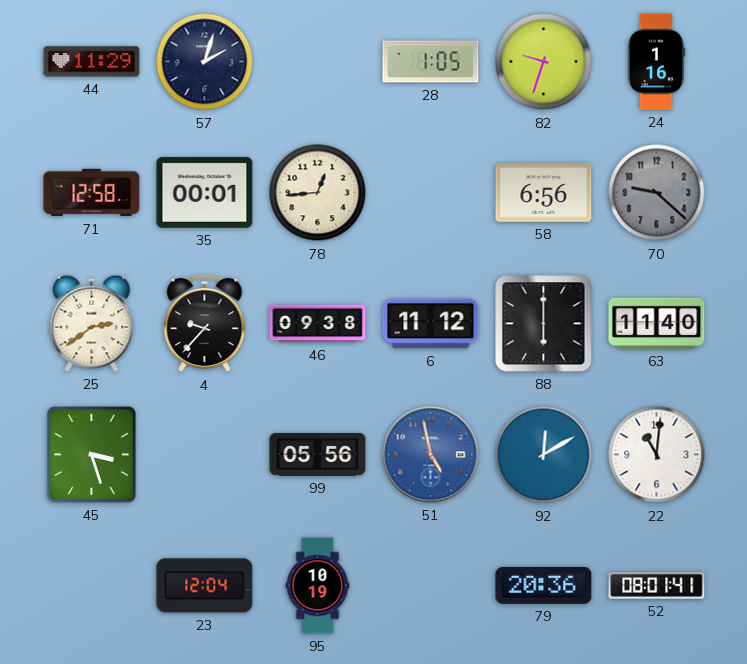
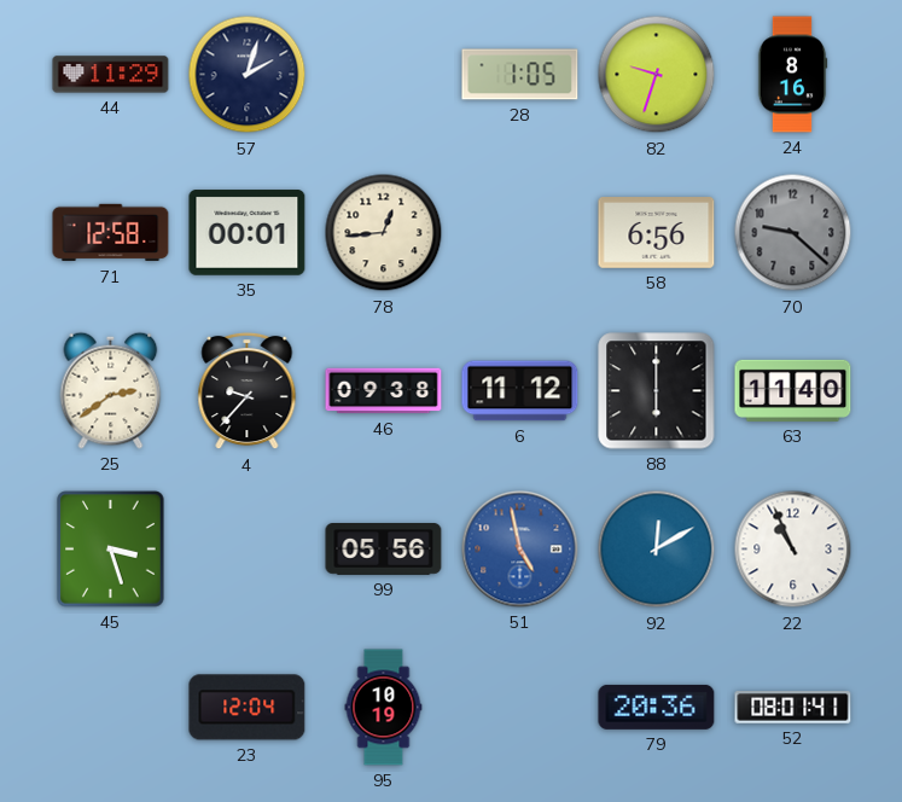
24: 1:16 -> 8:16 (792, 75)
22: 11:01 -> 10:56 (793, 550)
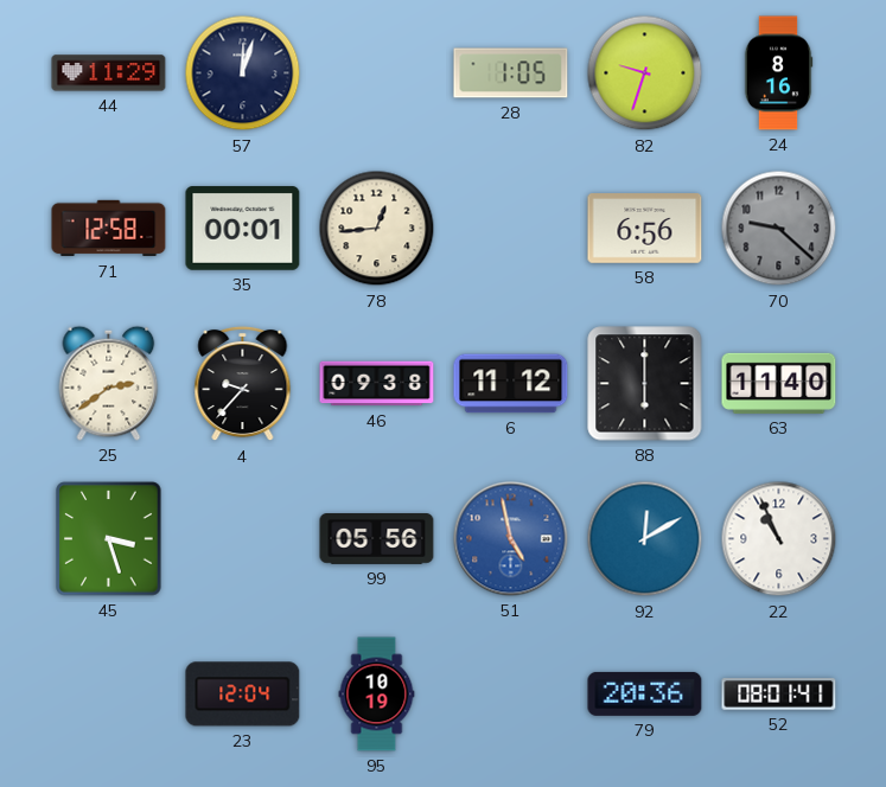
57: 2:03 -> 12:03 (243, 73)
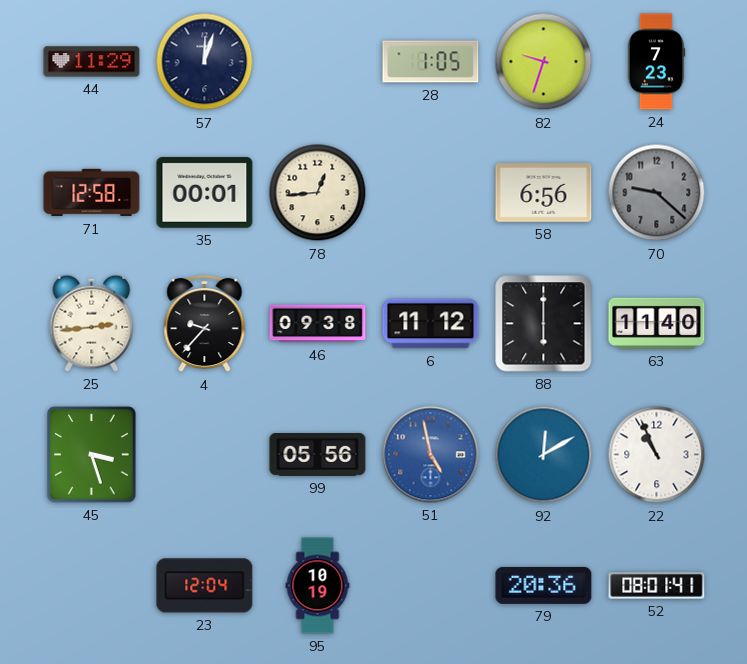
24: 8:16 -> 7:23 (656, 62)
25: 2:39 -> 2:44 (92, 323)
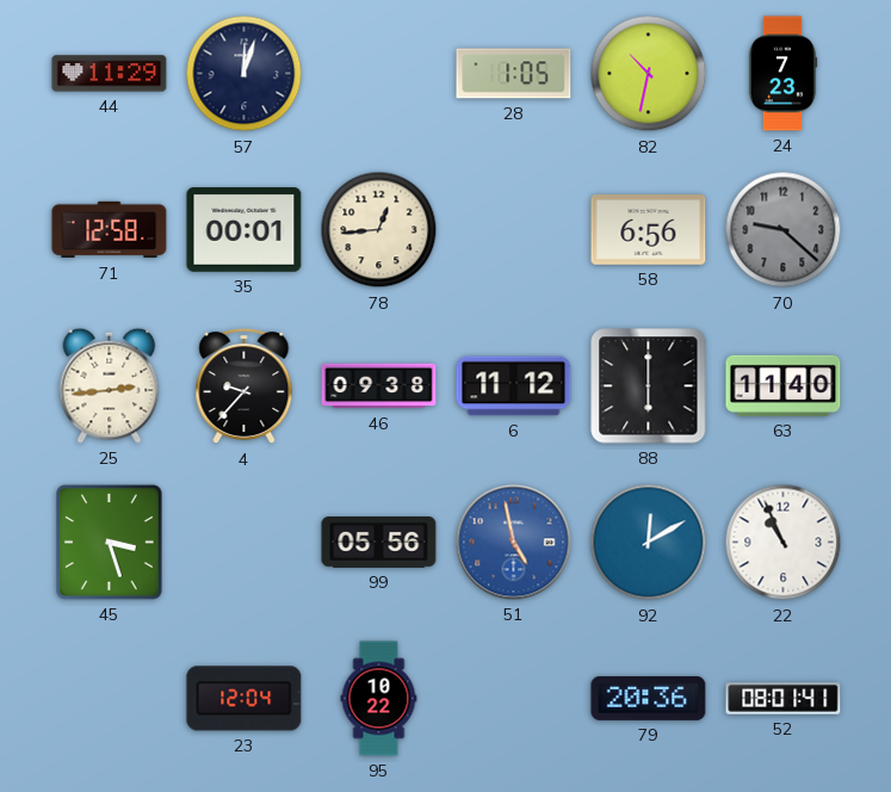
82: 9:33 -> 10:32 (649, 74)
95: 10:19 -> 10:22 (379, 699)
